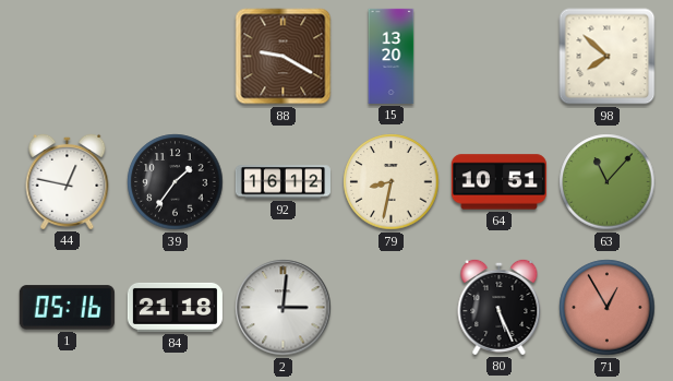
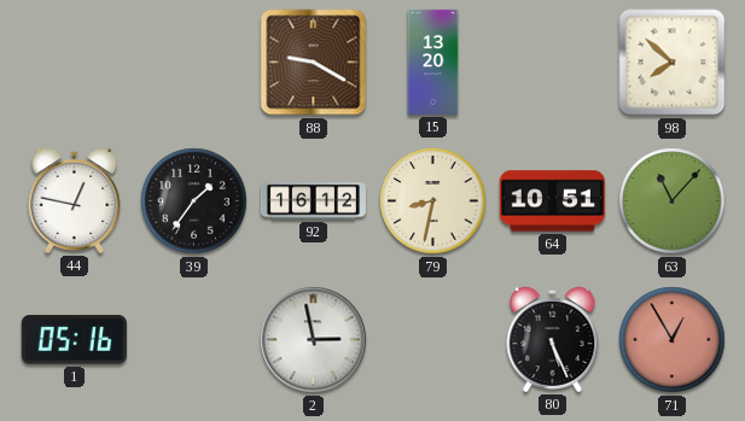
84: 21:18 -> none (175, 307)
2: 3:01 -> 2:58 (314, 340)
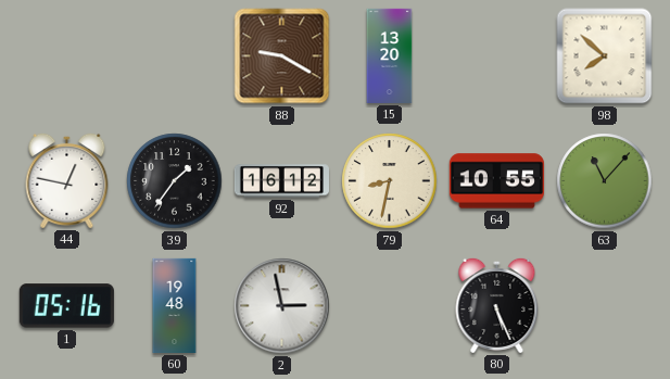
64: 10:51 -> 10:55 (496, 181)
60: none -> 19:48 (175, 305)
71: 12:55 -> none (673, 340)
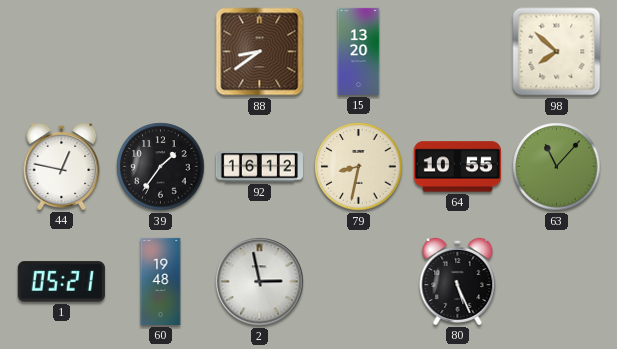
88: 9:20 -> 8:39 (260, 52)
1: 05:16 -> 05:21 (61, 282)
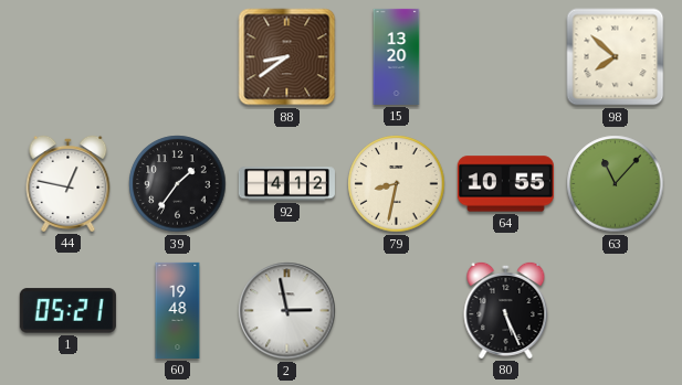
92: 16:12 -> 4:12 (286, 184)
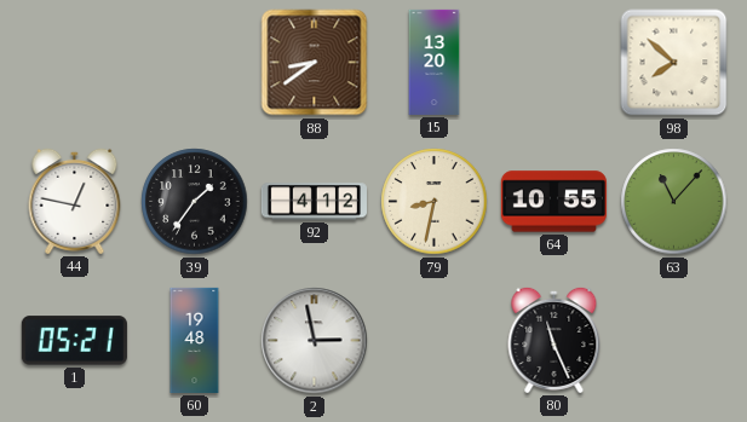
80: 5:26 -> 11:26 (554, 340)
